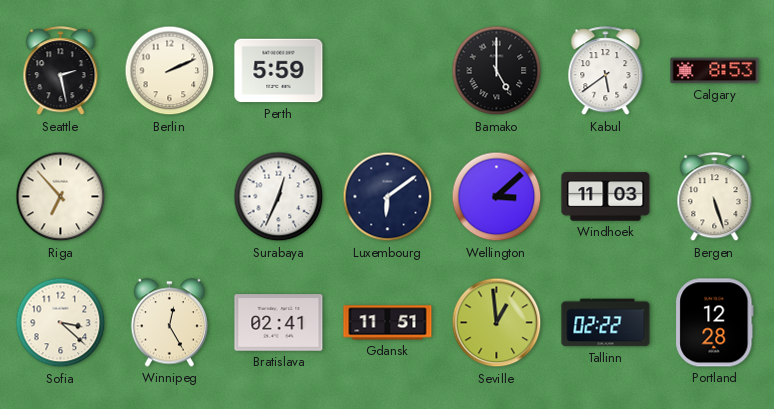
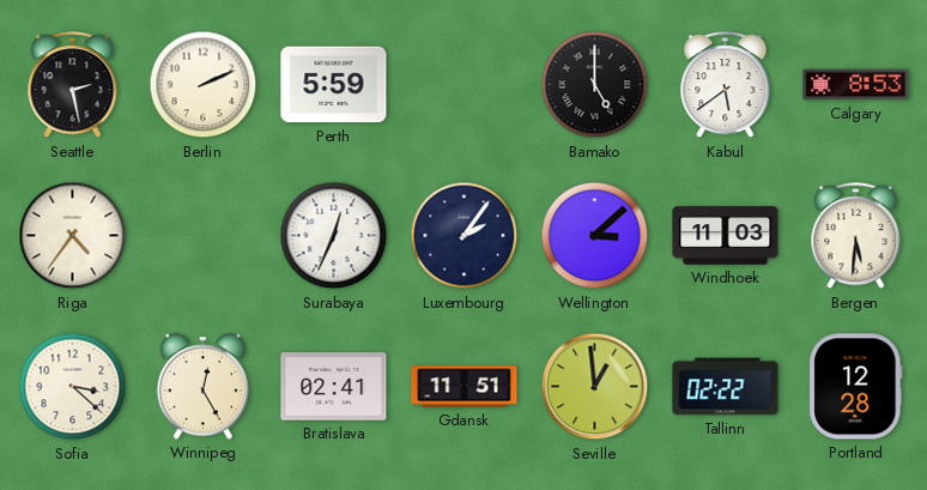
Riga: 6:53 -> 4:36 (73, 236)
Luxembourg: 6:09 -> 2:06 (465, 236)
Bergen: 5:27 -> 5:31 (856, 236)
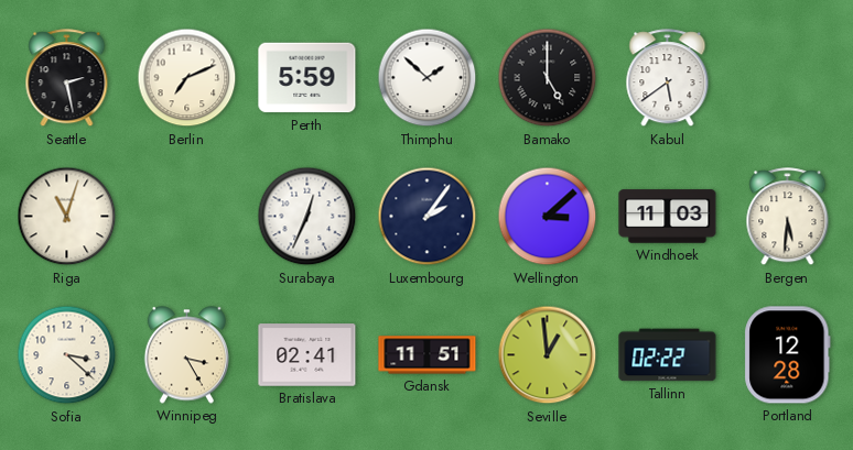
Berlin: 2:11 -> 7:11 (187, 78)
Thimphu: none -> 1:52 (428, 78)
Calgary: 8:53 -> none (856, 85)
Riga: 4:36 -> 11:03 (67, 217)
Winnipeg: 12:25 -> 3:25 (186, 355)
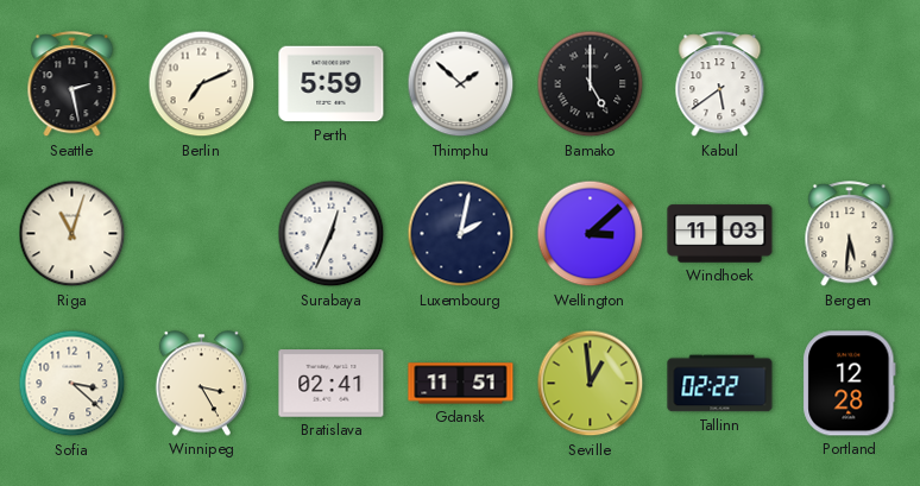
Luxembourg: 2:06 -> 2:02 (461, 234)
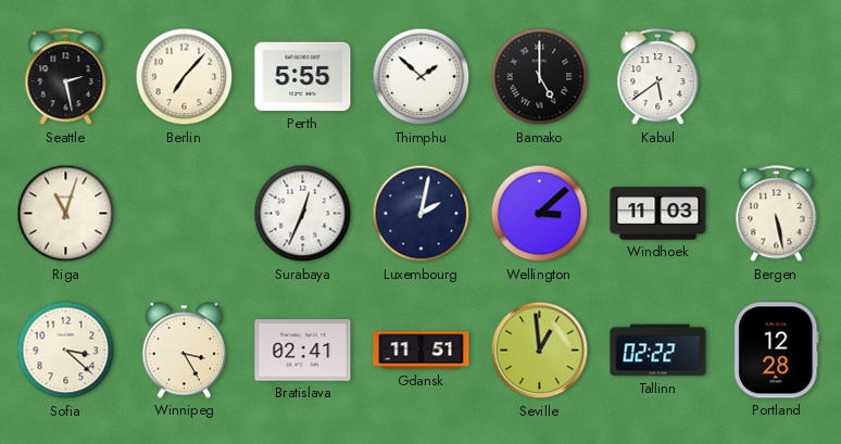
Berlin: 7:11 -> 7:07 (185, 77)
Perth: 5:59 -> 5:55 (303, 77)
Bergen: 5:31 -> 5:28 (777, 214)
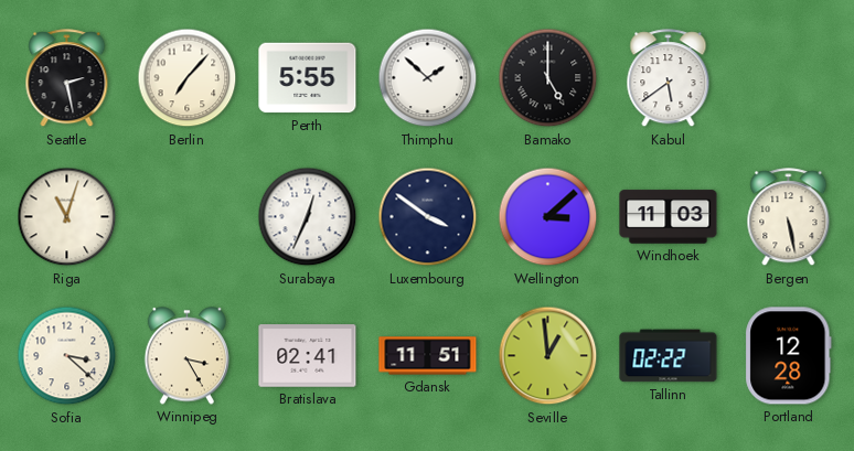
Luxembourg: 2:02 -> 3:51 (428, 217)
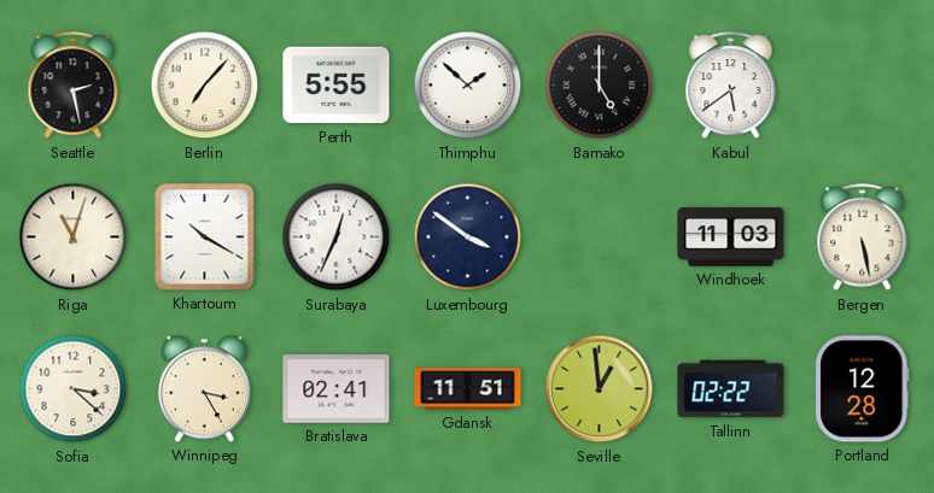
Khartoum: none -> 10:20 (205, 237)
Wellington: 3:08 -> none (548, 217)
